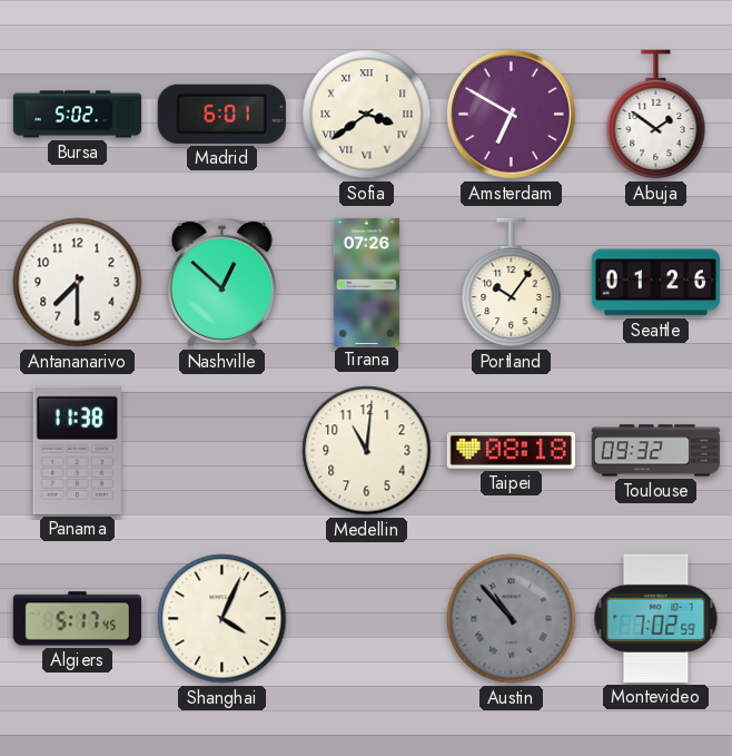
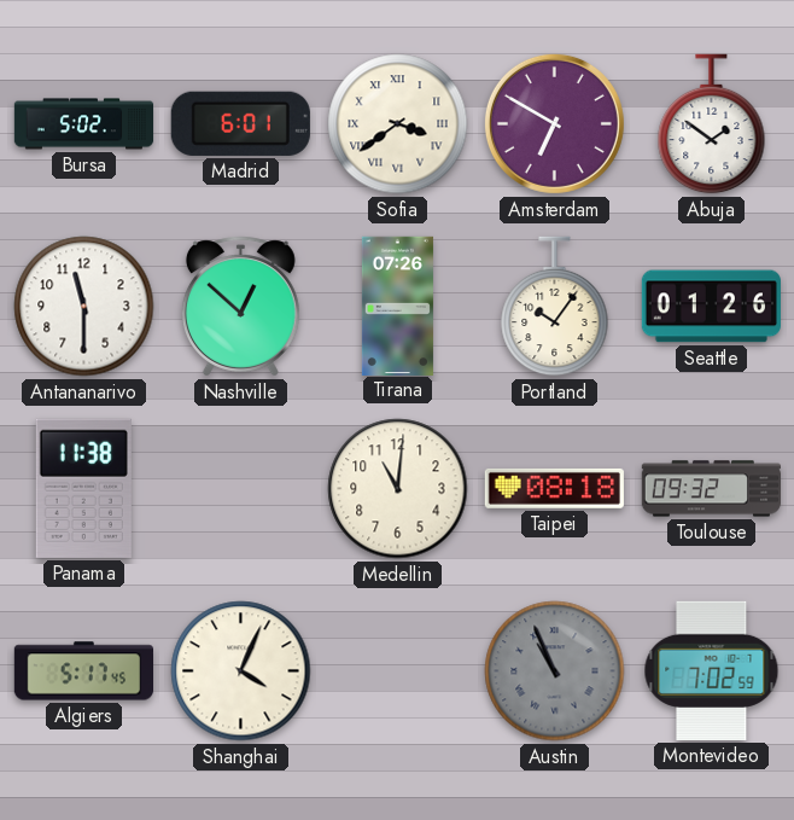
Antananarivo: 7:30 -> 11:30 (84, 307)
Austin: 10:53 -> 10:56 (555, 671)
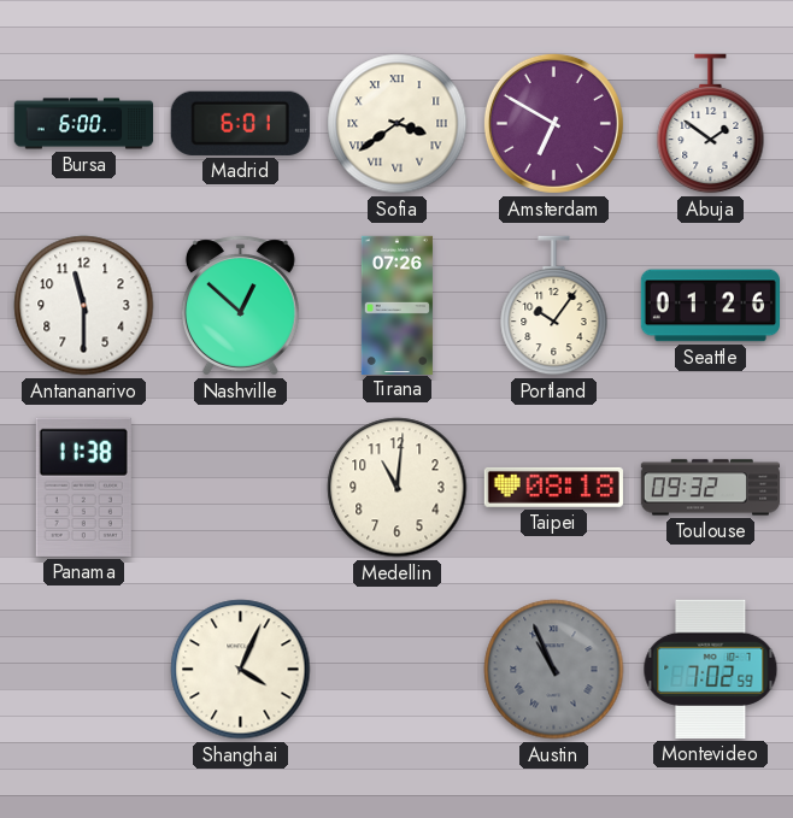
Bursa: 5:02 -> 6:00 (84, 124)
Algiers: 5:17 -> none (83, 671)
